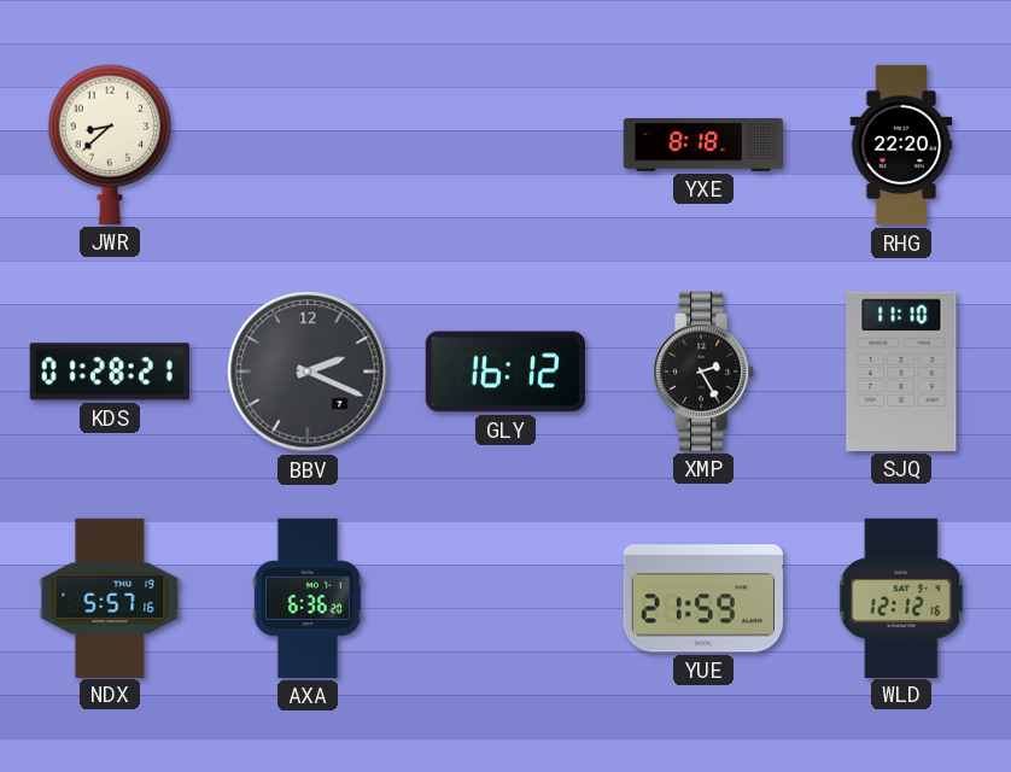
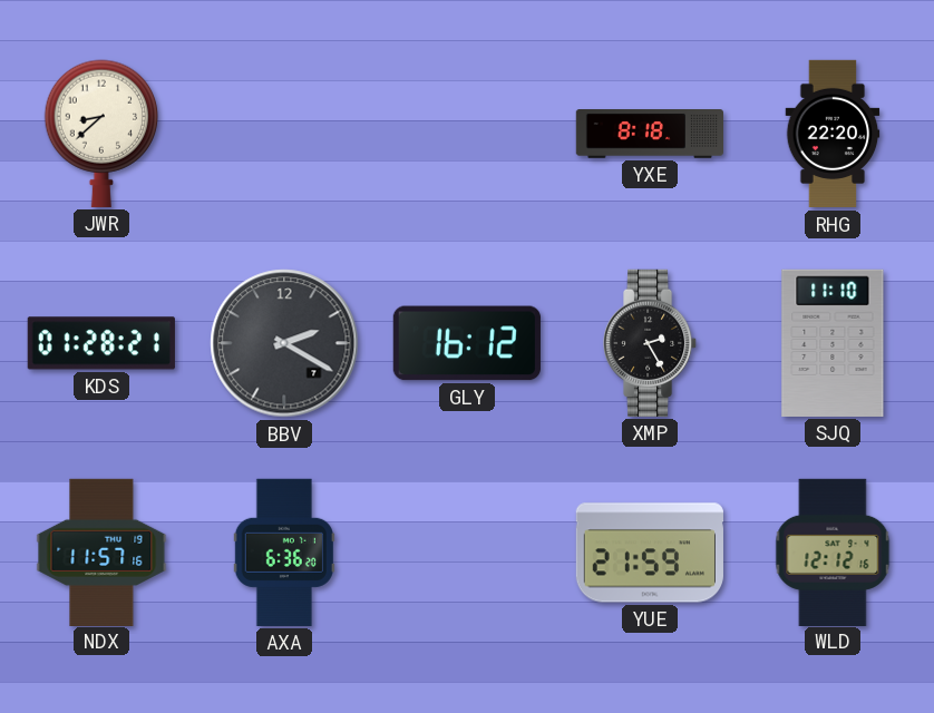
BBV: 2:19 -> 2:20 (284, 343)
NDX: 5:57 -> 11:57 (101, 551)
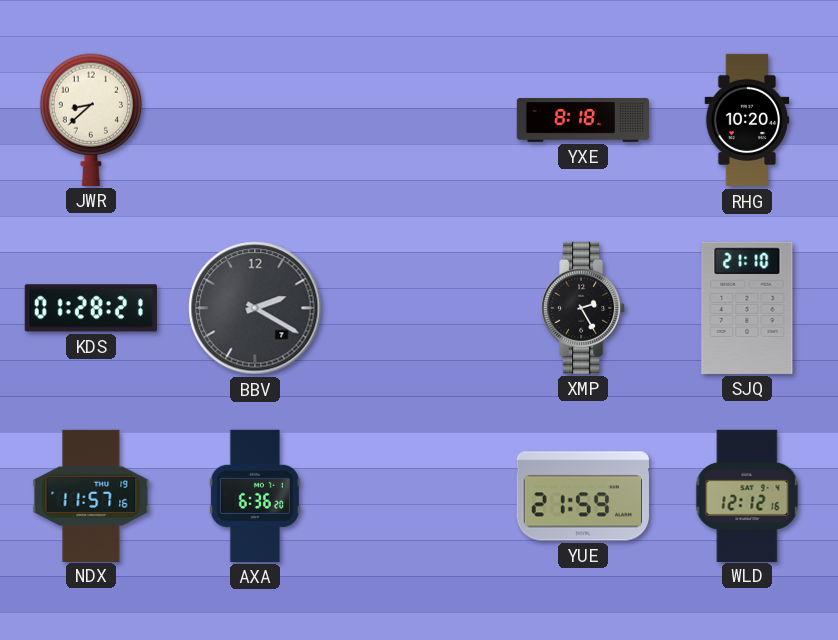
RHG: 22:20 -> 10:20 (747, 120)
GLY: 16:12 -> none (467, 343)
SJQ: 11:10 -> 21:10 (747, 308)
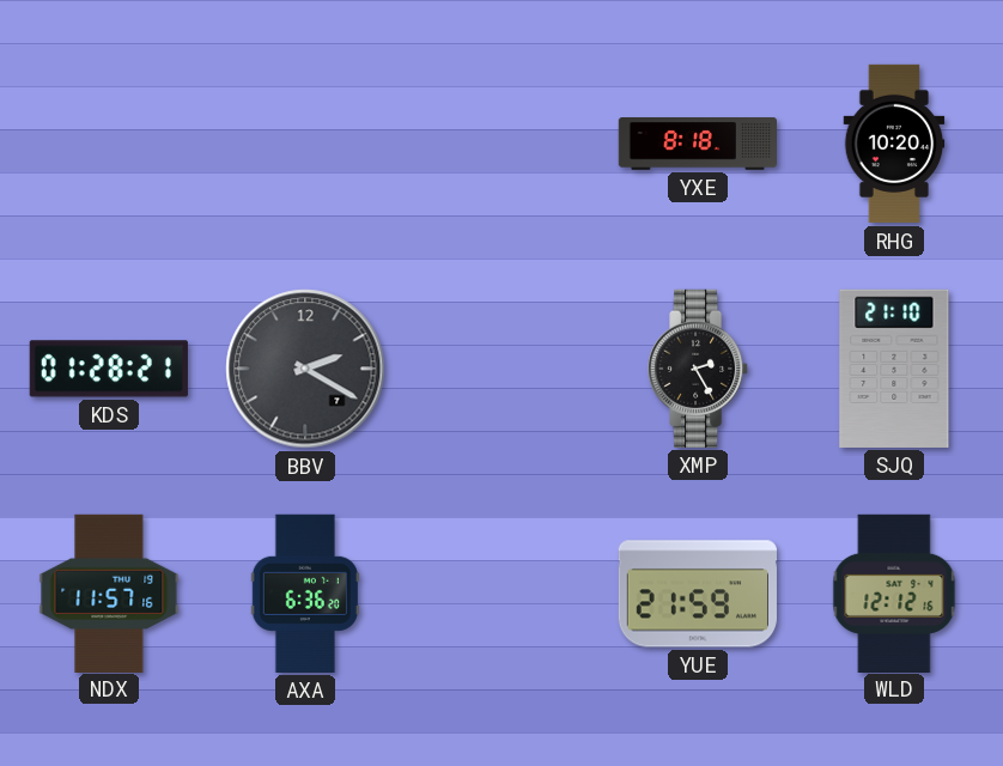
JWR: 8:38 -> none (91, 120)
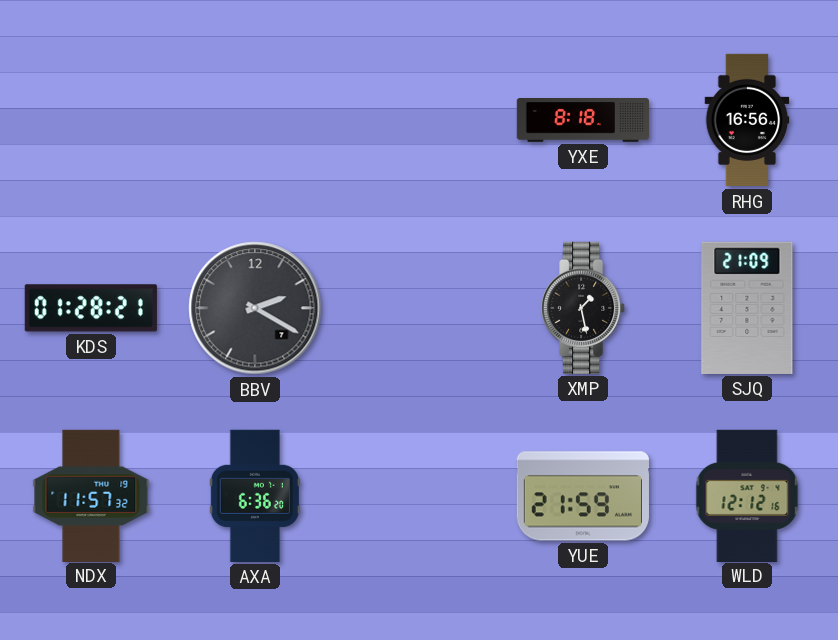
RHG: 10:20 -> 16:56 (747, 120)
XMP: 2:25 -> 1:28 (584, 308)
SJQ: 21:10 -> 21:09 (747, 308)
NDX: 11:57:16 -> 11:57:32 (91, 495)
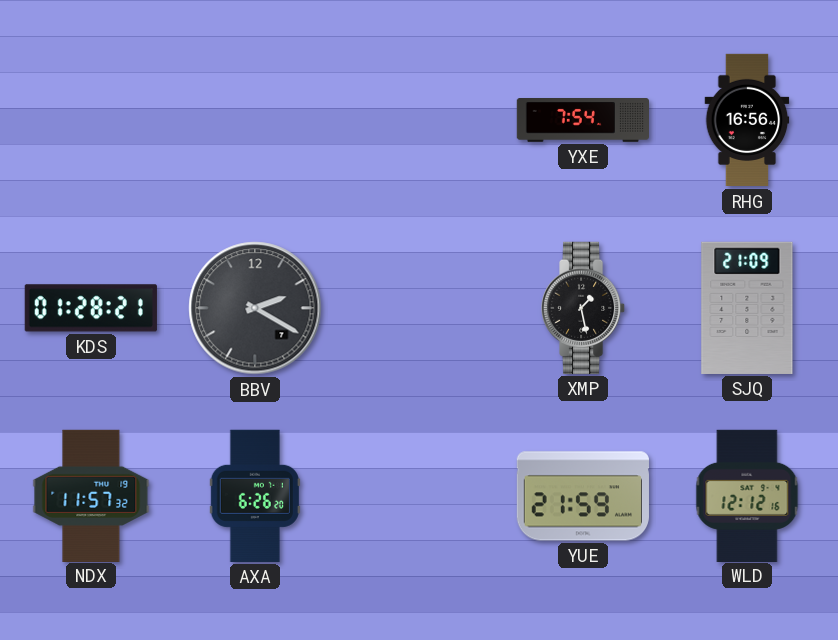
YXE: 8:18 -> 7:54 (582, 121)
AXA: 6:36 -> 6:26 (255, 496)
